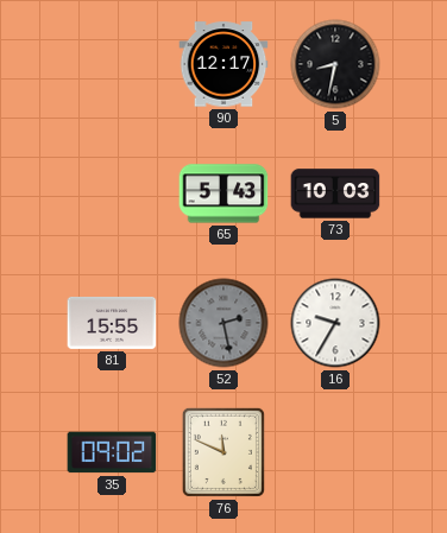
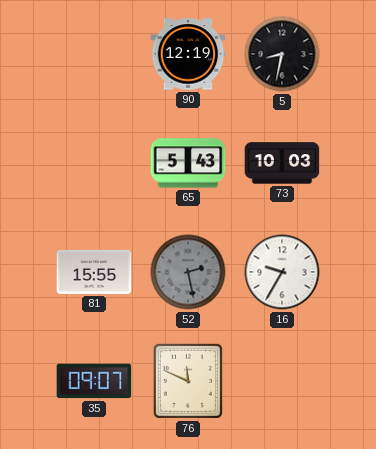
90: 12:17 -> 12:19 (188, 54)
35: 09:02 -> 09:07 (94, 381)
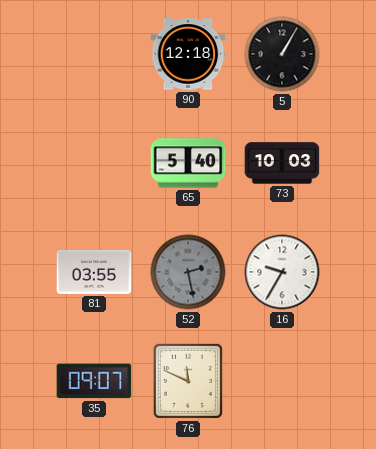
90: 12:19 -> 12:18 (188, 54)
5: 8:32 -> 1:05 (282, 54)
65: 5:43 -> 5:40 (188, 163)
81: 15:55 -> 03:55 (94, 272)
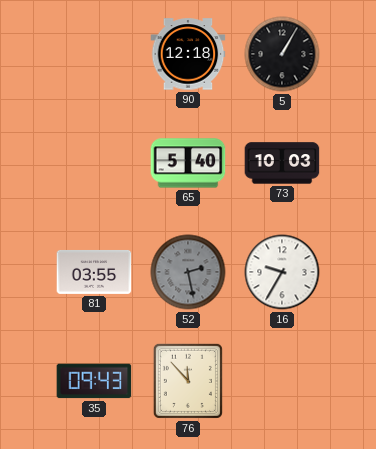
35: 09:07 -> 09:43 (94, 381)
76: 11:49 -> 11:53 (188, 381)
